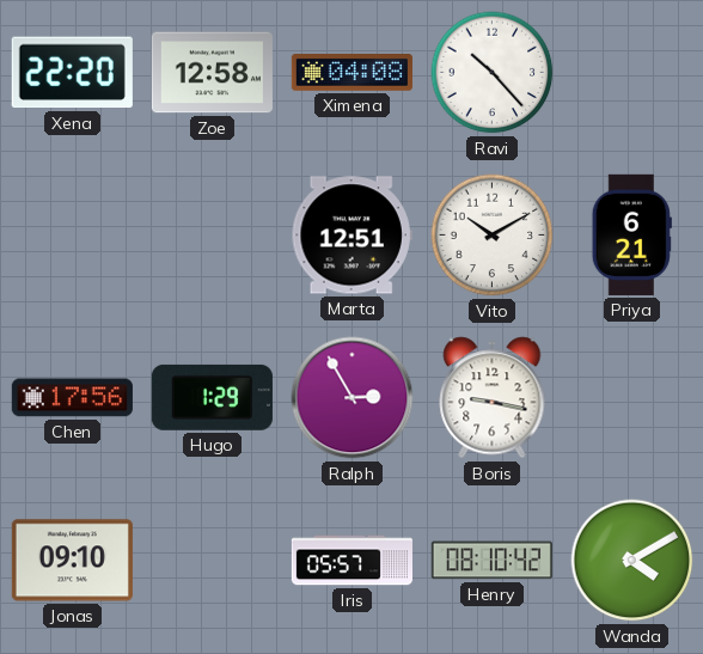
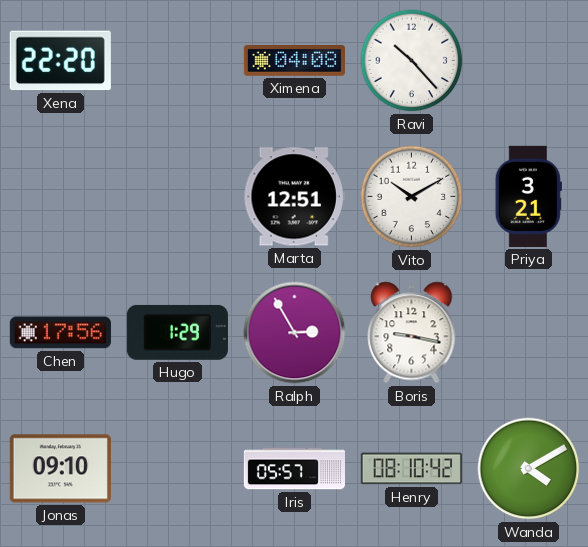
Zoe: 12:58 -> none (212, 73)
Priya: 6:21 -> 3:21 (528, 196)
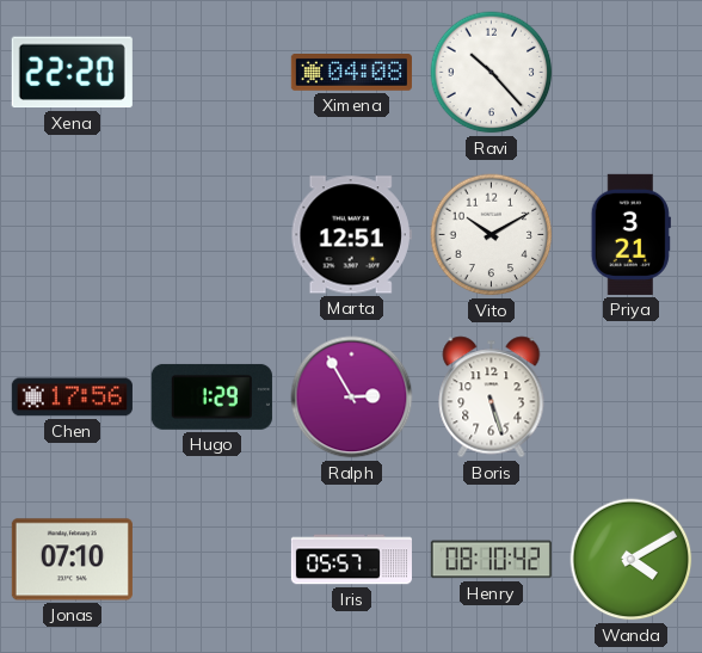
Boris: 9:17 -> 5:27 (492, 398)
Jonas: 09:10 -> 07:10 (72, 560)
